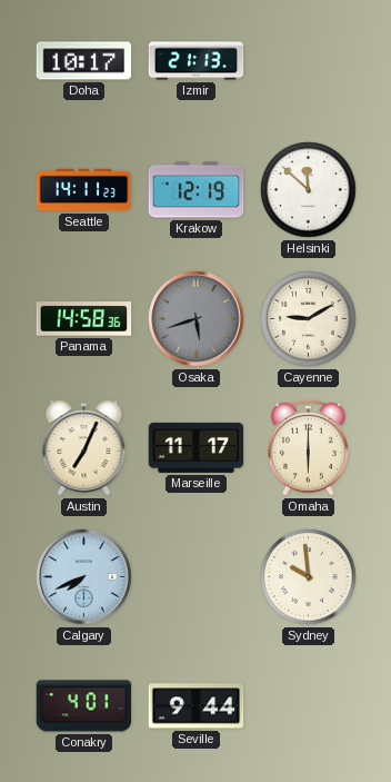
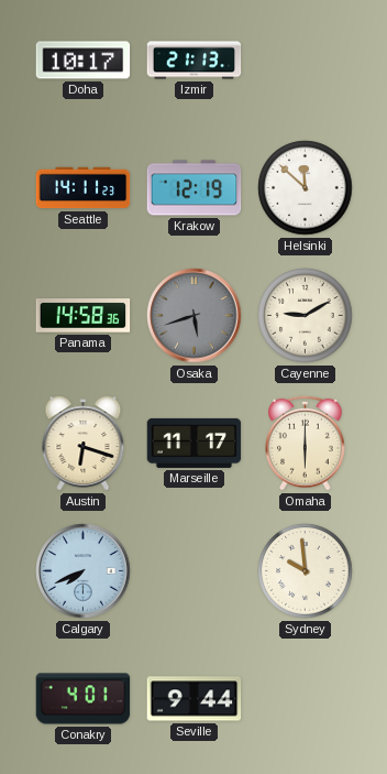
Austin: 7:04 -> 6:18 (84, 444)
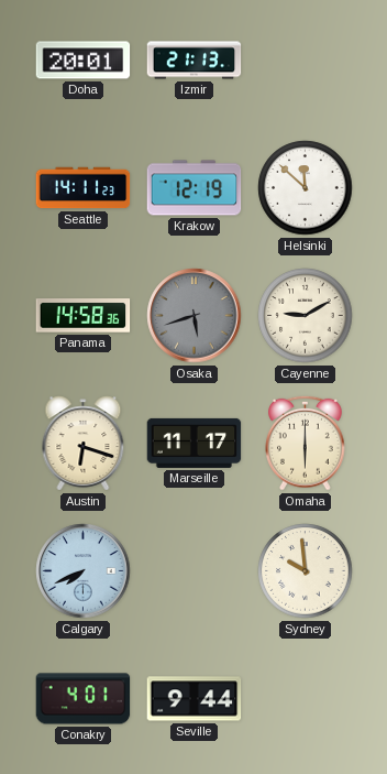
Doha: 10:17 -> 20:01 (84, 61)
